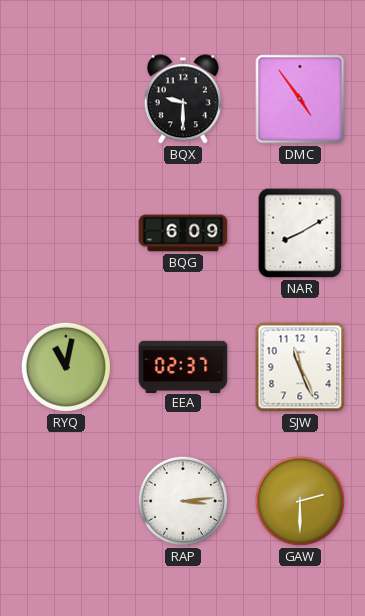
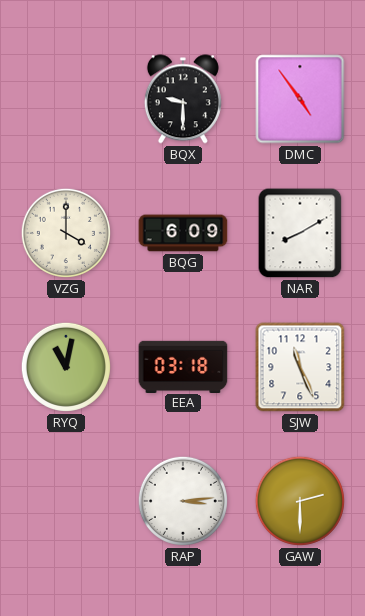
VZG: none -> 4:00 (66, 233)
EEA: 02:37 -> 03:18 (183, 366)
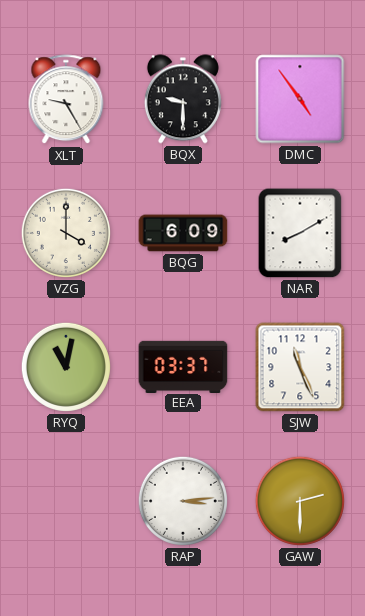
XLT: none -> 9:25 (66, 100)
EEA: 03:18 -> 03:37 (183, 366)
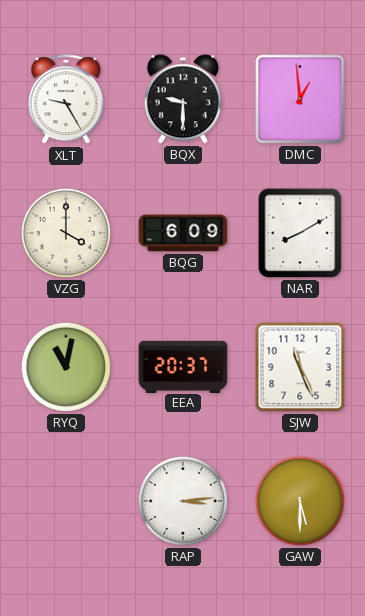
DMC: 4:54 -> 12:59 (300, 99)
EEA: 03:37 -> 20:37 (183, 366)
GAW: 2:30 -> 5:30 (300, 501)
